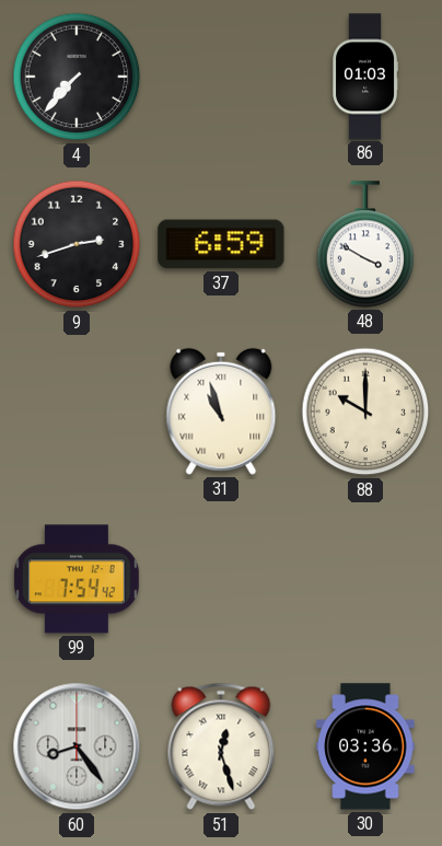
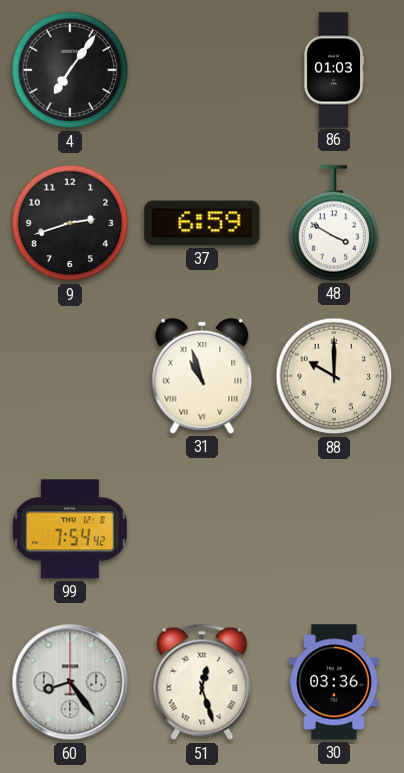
4: 7:37 -> 7:06 (70, 70)
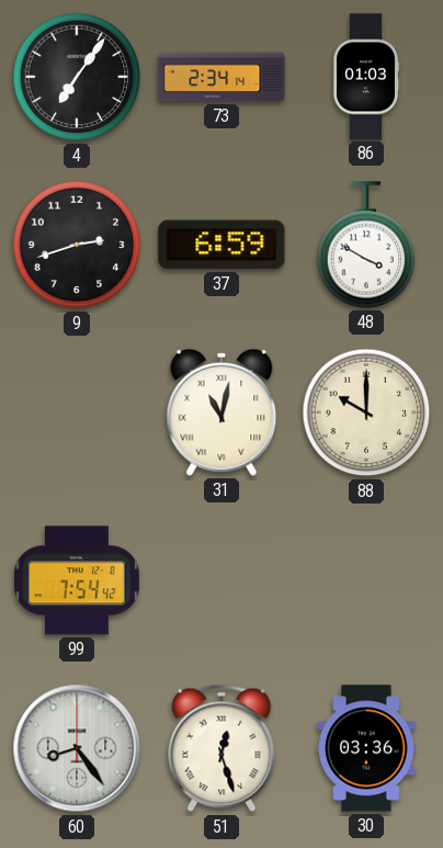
73: none -> 2:34 (222, 77)
31: 10:57 -> 11:02 (222, 412)
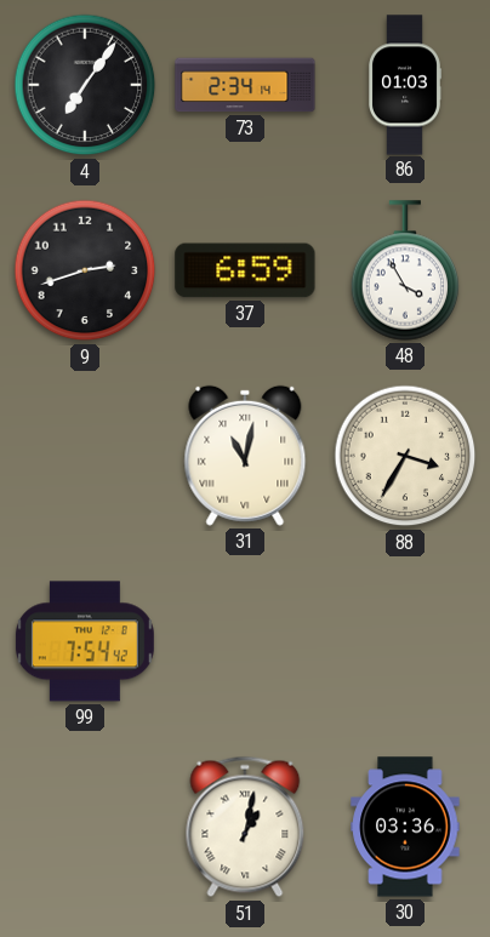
48: 3:50 -> 3:55 (405, 270)
88: 10:00 -> 3:35 (405, 456)
60: 8:24 -> none (77, 748)
51: 12:27 -> 1:02 (245, 827)
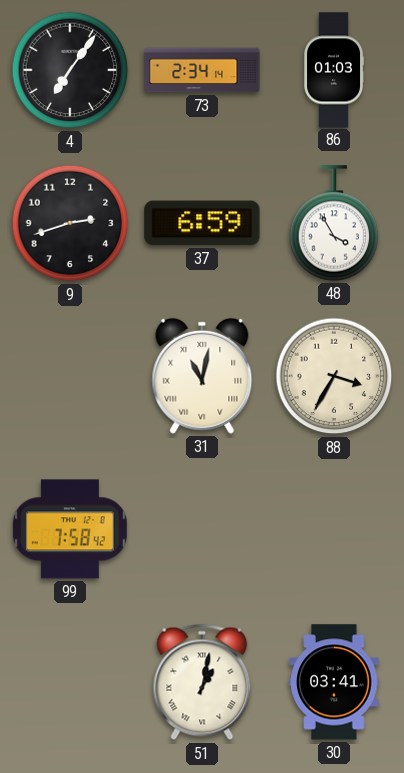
99: 7:54 -> 7:58 (70, 529)
30: 03:36 -> 03:41 (334, 682)
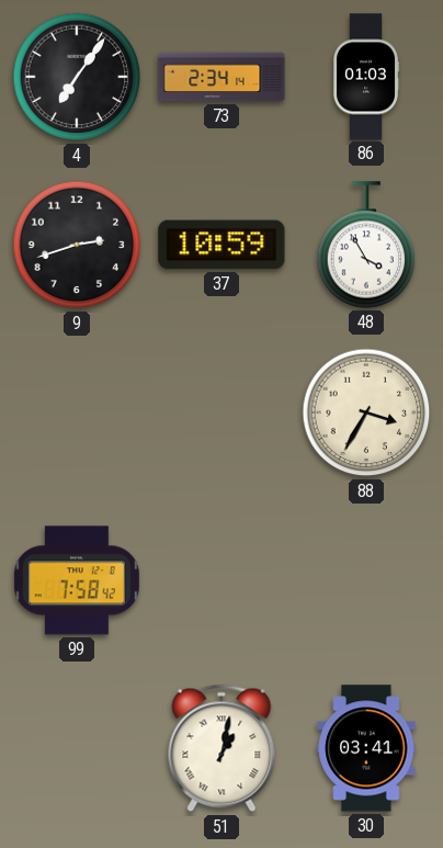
37: 6:59 -> 10:59 (222, 245)
31: 11:02 -> none (202, 376)
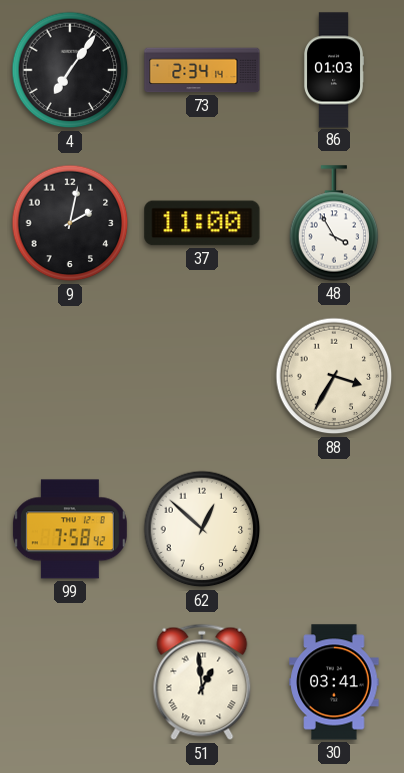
9: 2:42 -> 2:02 (70, 223)
37: 10:59 -> 11:00 (202, 223)
62: none -> 12:52 (202, 529)
51: 1:02 -> 12:59 (202, 682)
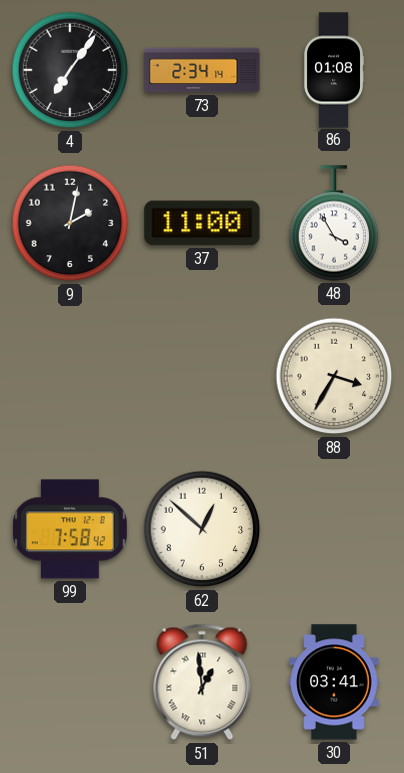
86: 01:03 -> 01:08 (334, 70)
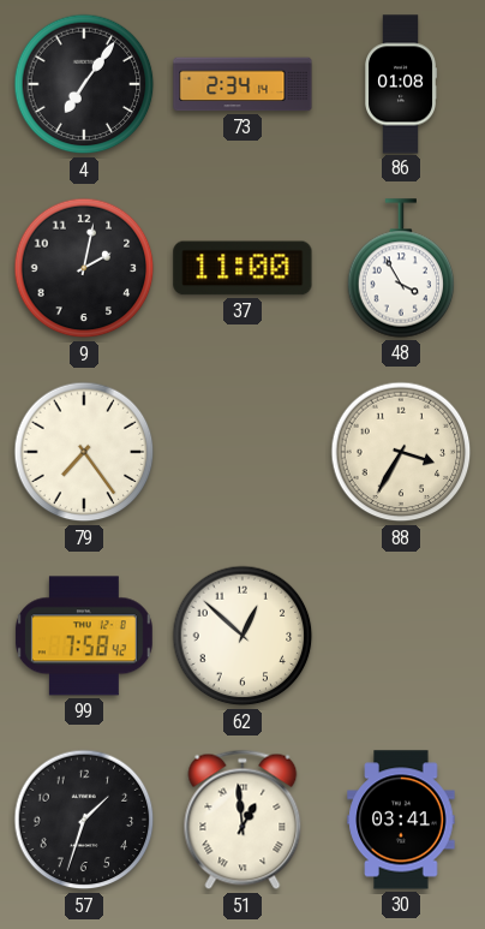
79: none -> 7:24 (84, 452)
57: none -> 1:33 (84, 820)
